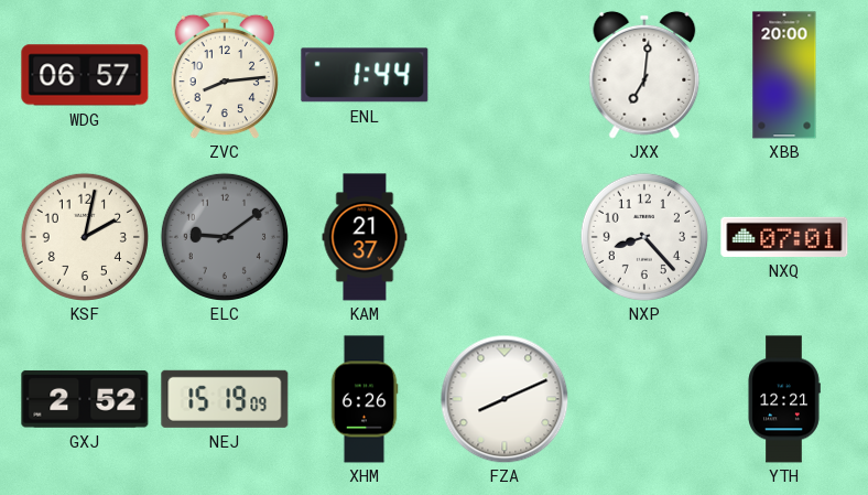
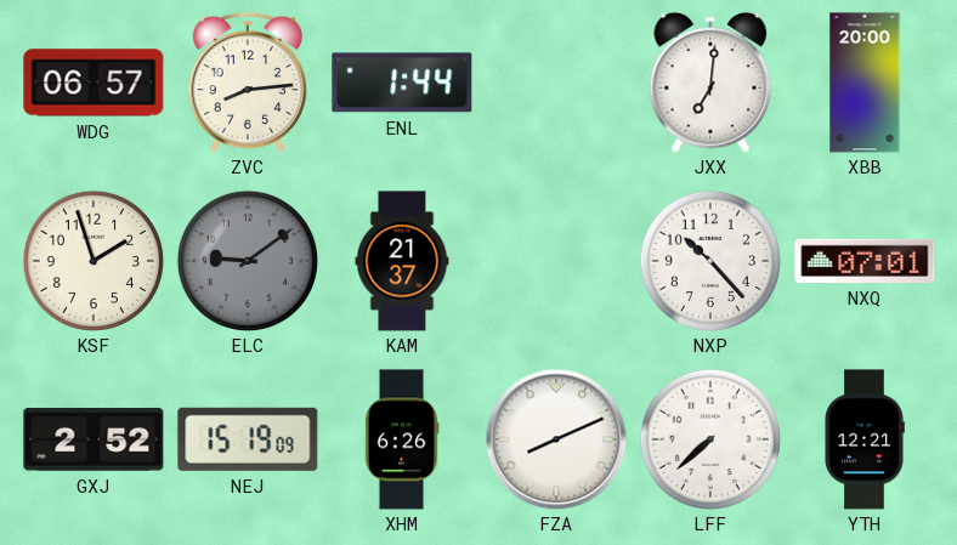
KSF: 2:02 -> 1:57 (94, 261)
NXP: 8:23 -> 10:23 (710, 261)
LFF: none -> 7:38 (710, 439)
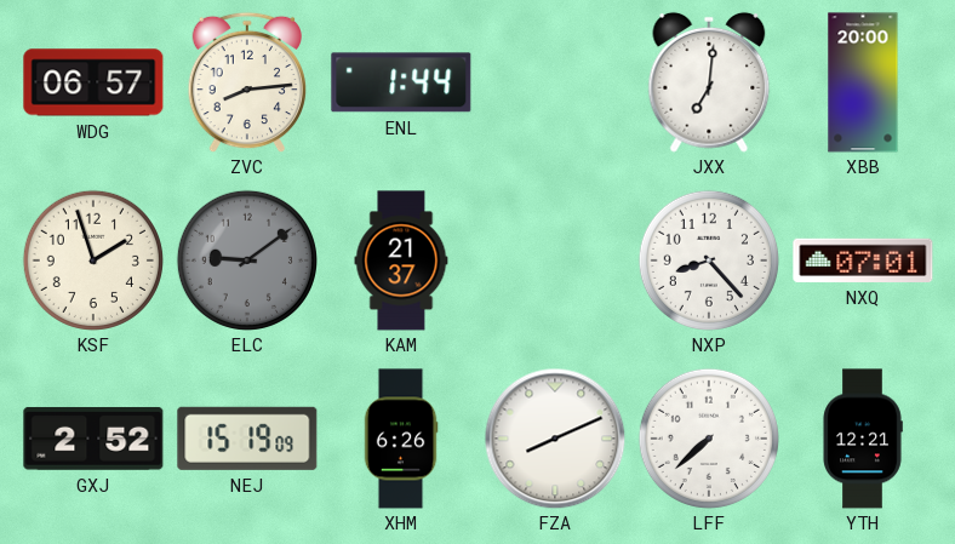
NXP: 10:23 -> 8:23 (709, 260)
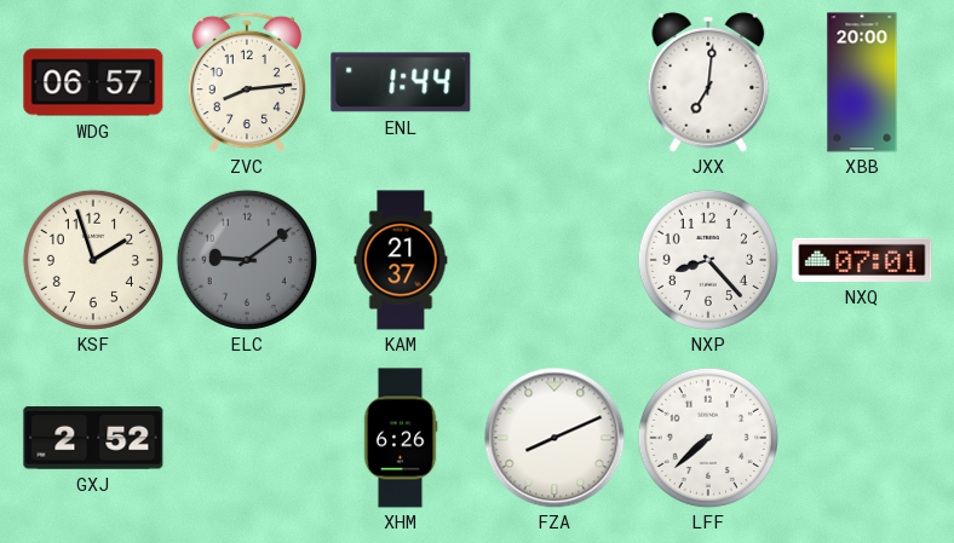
NEJ: 15:19 -> none (247, 439)
YTH: 12:21 -> none (863, 439)
